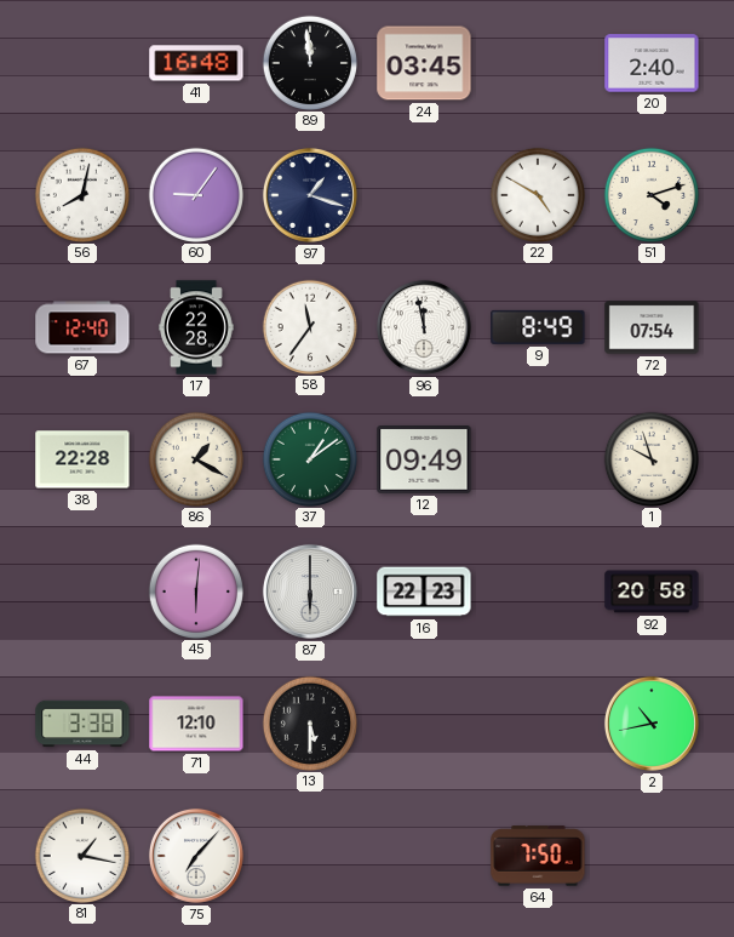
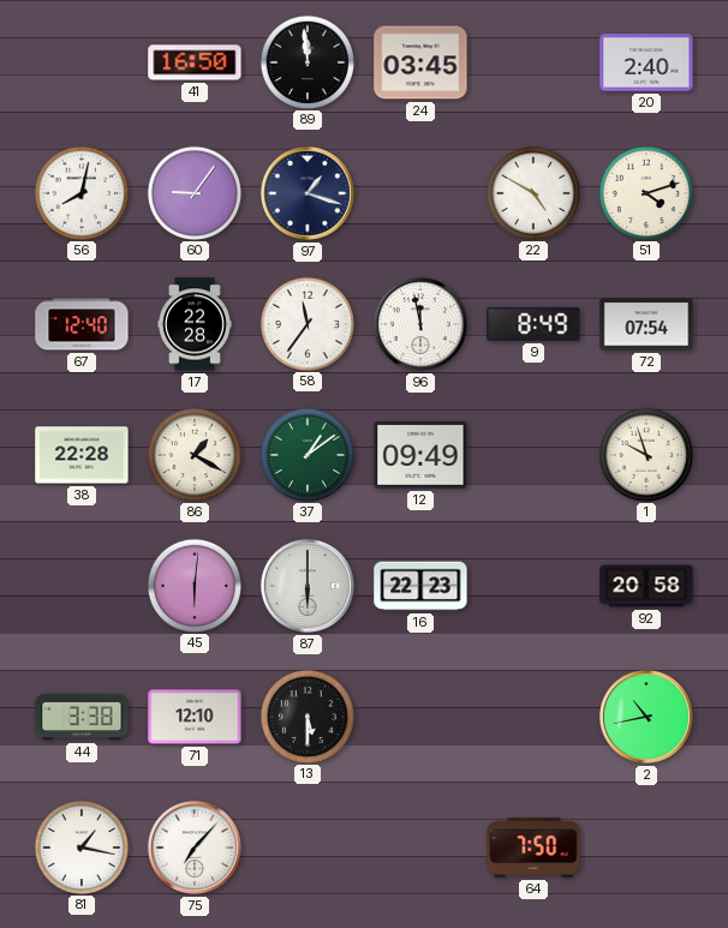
41: 16:48 -> 16:50 (195, 62)
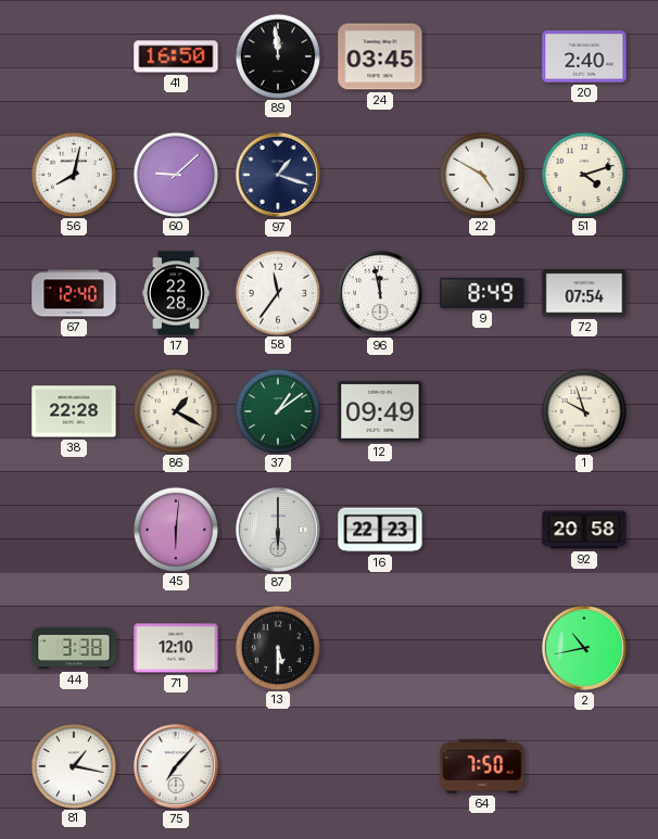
60: 9:06 -> 9:08 (175, 174)
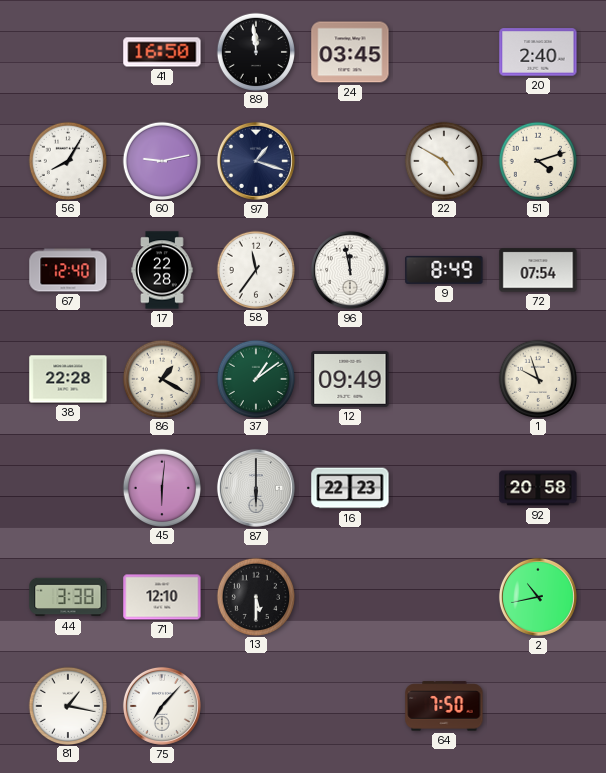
56: 8:02 -> 8:05 (67, 160)
60: 9:08 -> 9:13 (161, 160)
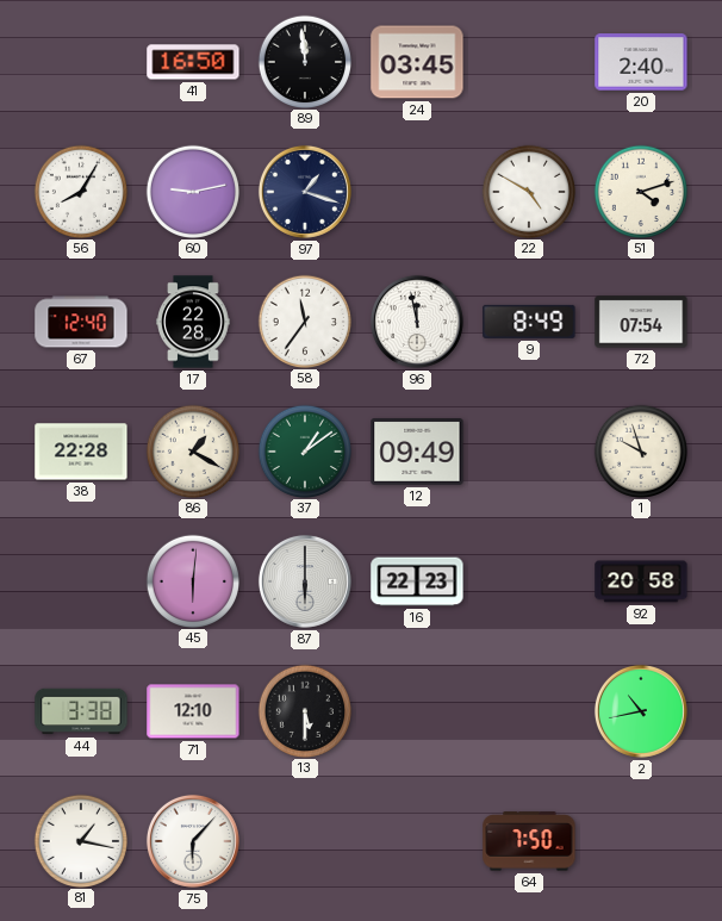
75: 7:07 -> 6:07 (193, 841)
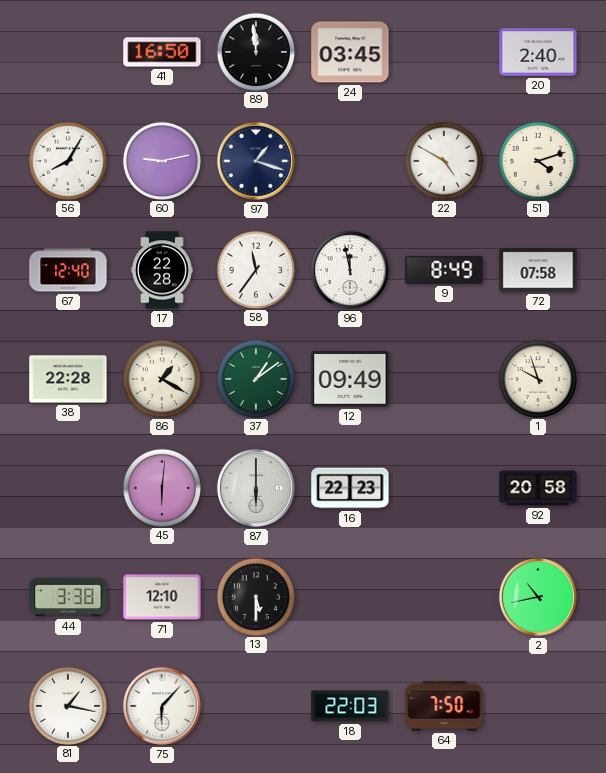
72: 07:54 -> 07:58 (538, 270)
18: none -> 22:03 (350, 706)
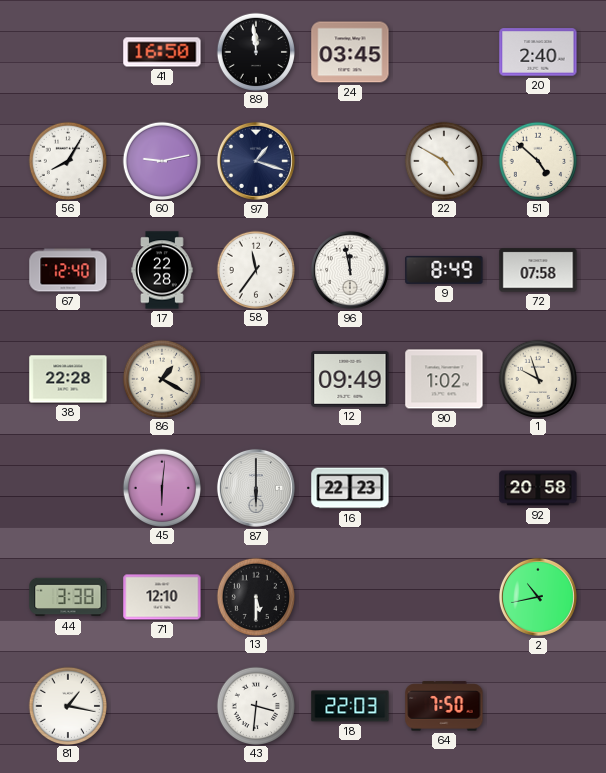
51: 4:12 -> 4:52 (537, 160)
37: 1:09 -> none (255, 378)
90: none -> 1:02 (444, 379)
75: 6:07 -> none (162, 706)
43: none -> 3:31 (255, 705)
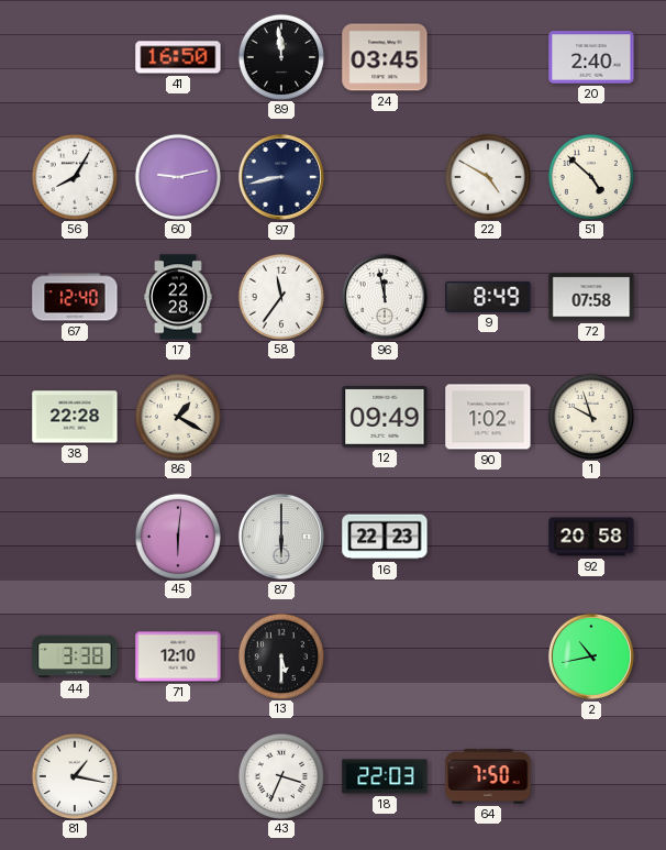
97: 1:18 -> 8:43 (281, 177)
43: 3:31 -> 3:34 (280, 775)
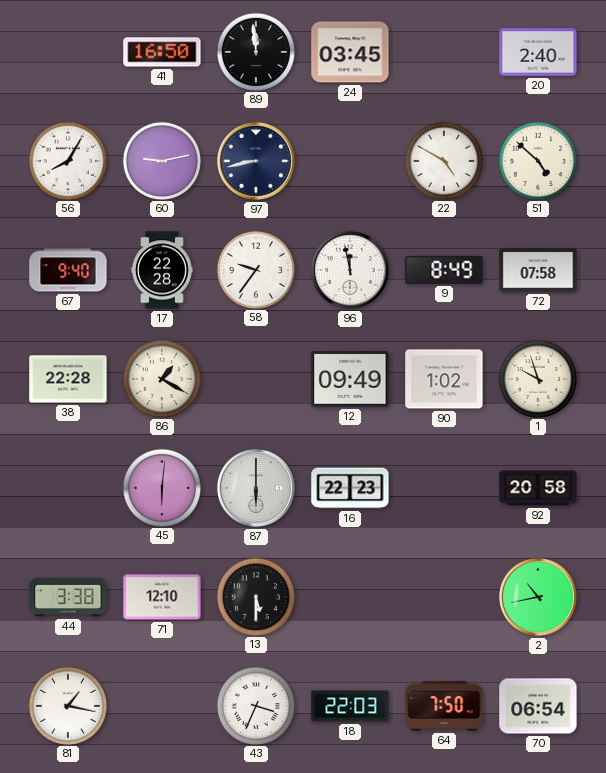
67: 12:40 -> 9:40 (68, 270)
58: 11:36 -> 9:36 (255, 269)
70: none -> 06:54 (538, 706)
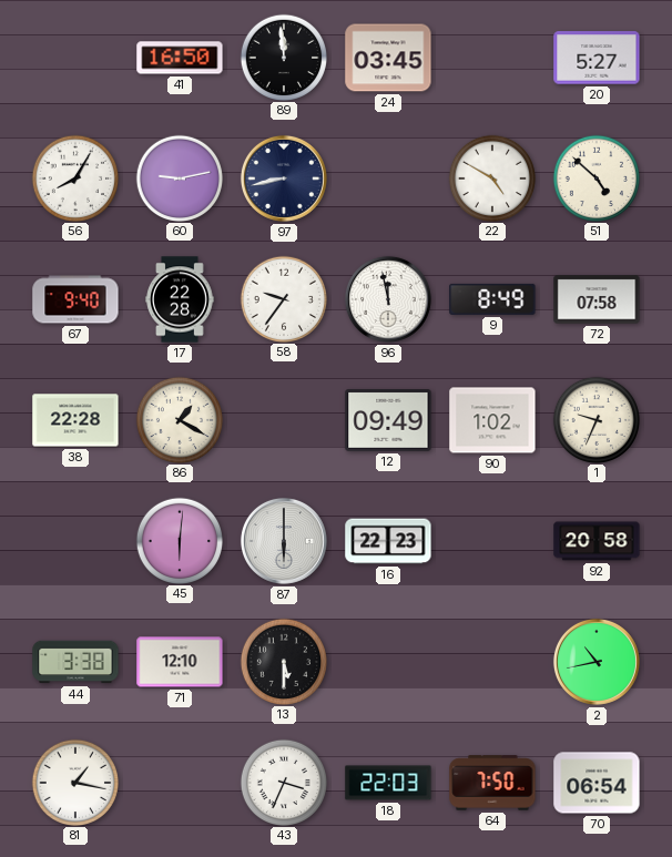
20: 2:40 -> 5:27 (597, 58)
1: 9:57 -> 9:34 (595, 419)
